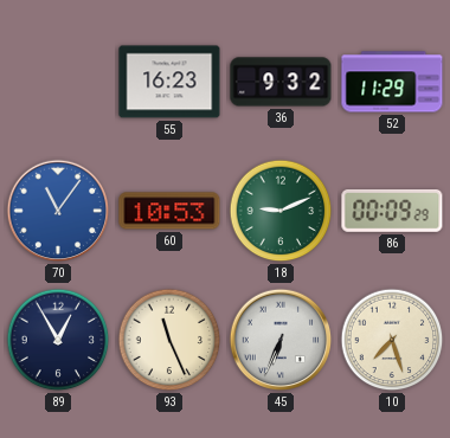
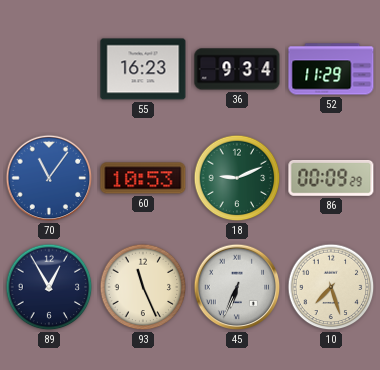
36: 9:32 -> 9:34 (237, 69)
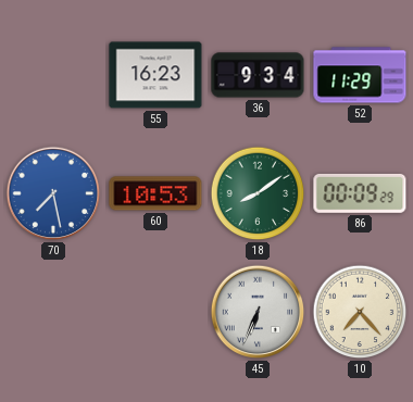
70: 11:06 -> 7:28 (53, 193)
18: 9:11 -> 8:09 (258, 193)
89: 12:55 -> none (49, 287)
93: 11:26 -> none (143, 287)
10: 7:27 -> 7:23 (360, 312)
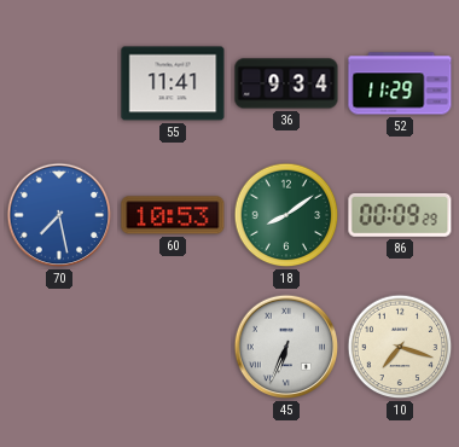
55: 16:23 -> 11:41 (173, 83)
10: 7:23 -> 7:18 (400, 347)
